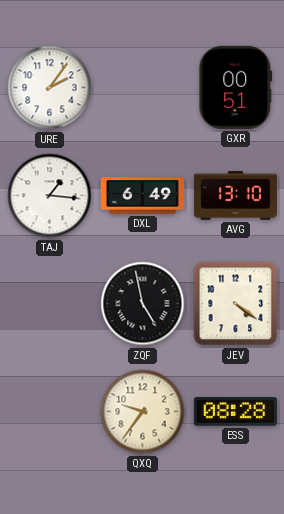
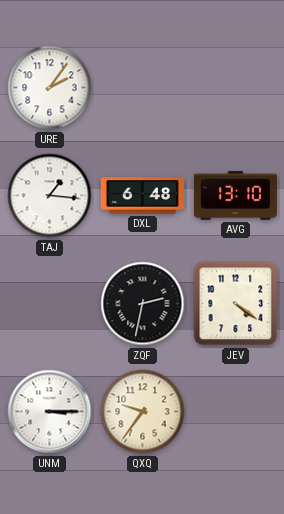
GXR: 00:51 -> none (236, 87)
DXL: 6:49 -> 6:48 (142, 196)
ZQF: 4:58 -> 2:32 (143, 304)
UNM: none -> 3:15 (50, 412)
ESS: 08:28 -> none (235, 412)
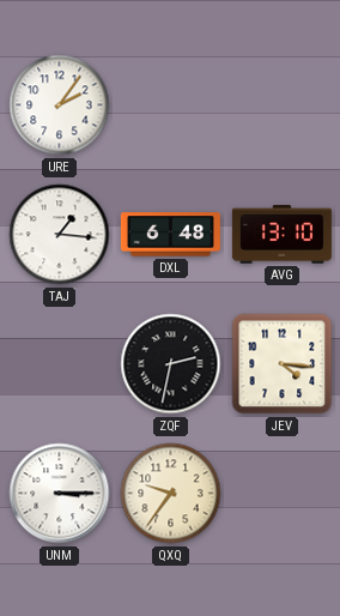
JEV: 4:21 -> 4:16 (283, 364)
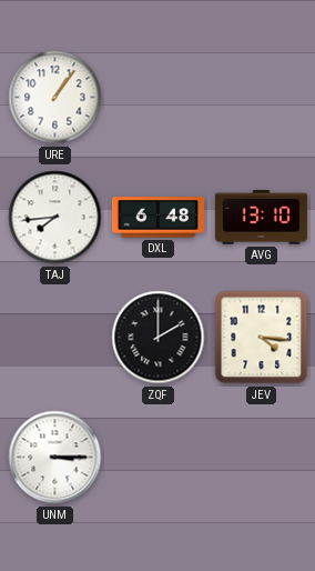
URE: 2:06 -> 1:06 (55, 98)
TAJ: 1:16 -> 7:44 (55, 218)
ZQF: 2:32 -> 2:00 (159, 338)
QXQ: 9:36 -> none (171, 494)
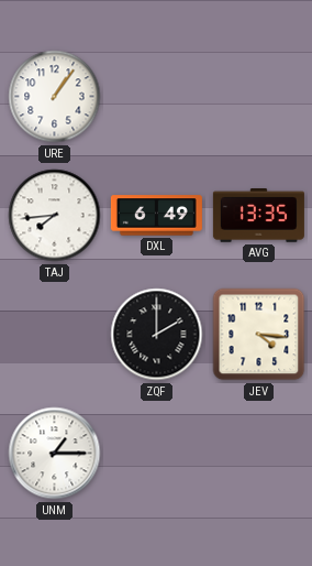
DXL: 6:48 -> 6:49 (156, 216)
AVG: 13:10 -> 13:35 (258, 216)
UNM: 3:15 -> 1:15 (55, 454)
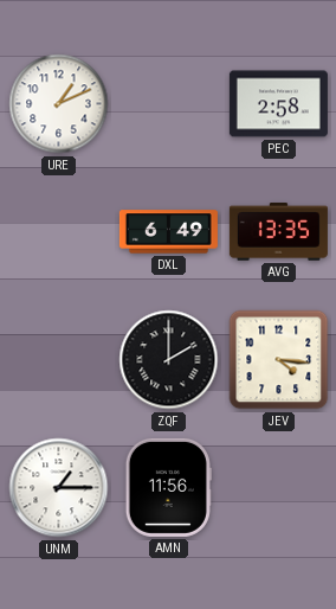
URE: 1:06 -> 1:11 (59, 104)
PEC: none -> 2:58 (278, 104)
TAJ: 7:44 -> none (55, 216)
AMN: none -> 11:56 (168, 487)
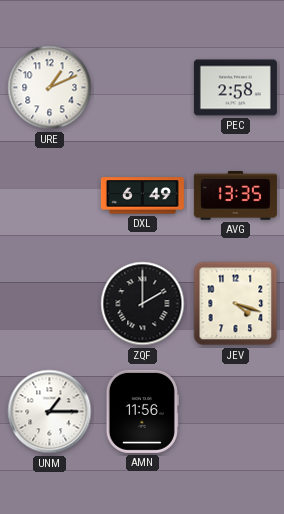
JEV: 4:16 -> 4:18 (236, 304)
